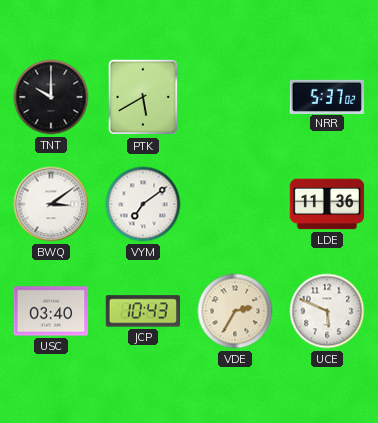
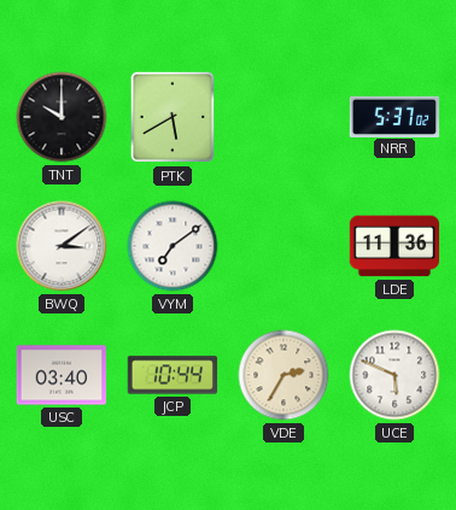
JCP: 10:43 -> 10:44 (173, 375)
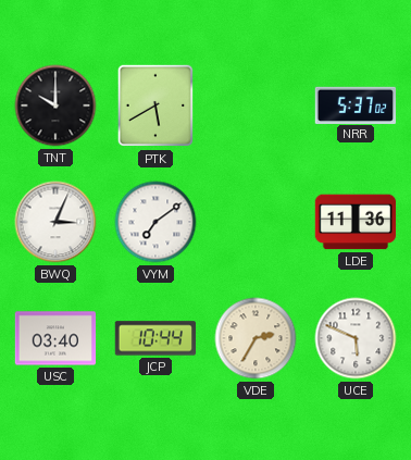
BWQ: 3:09 -> 3:04 (55, 222)
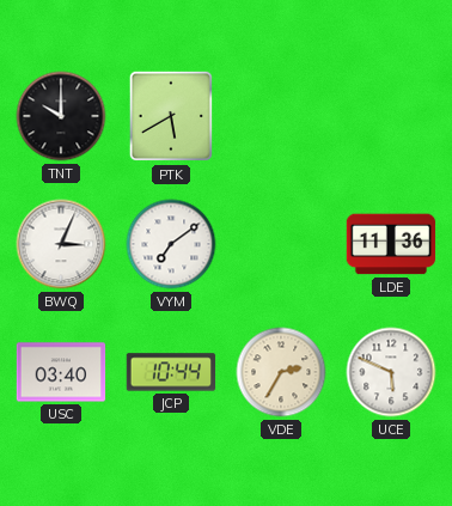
NRR: 5:37 -> none (356, 104)
